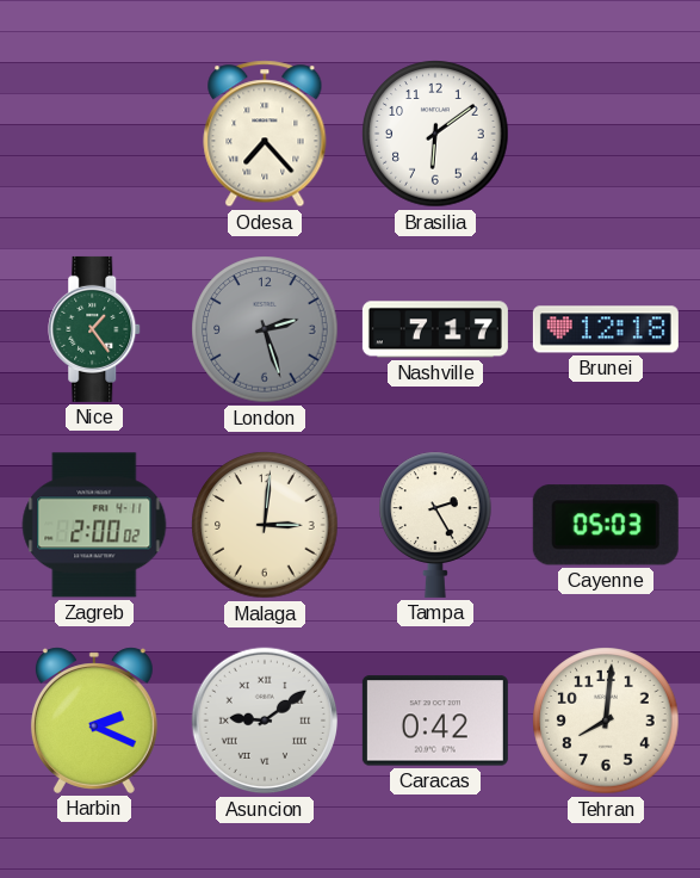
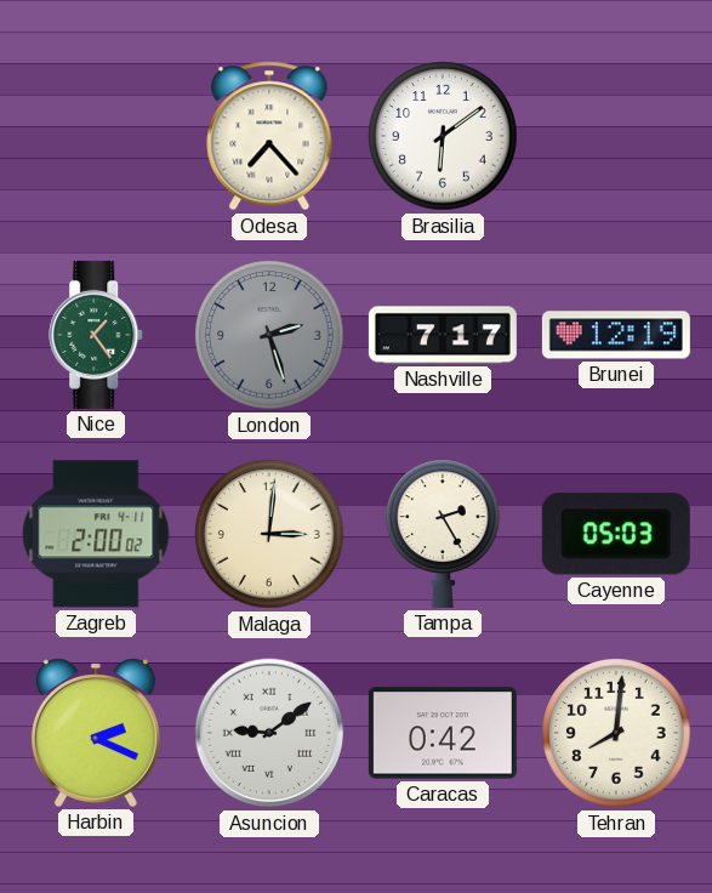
Brunei: 12:18 -> 12:19 (616, 335)
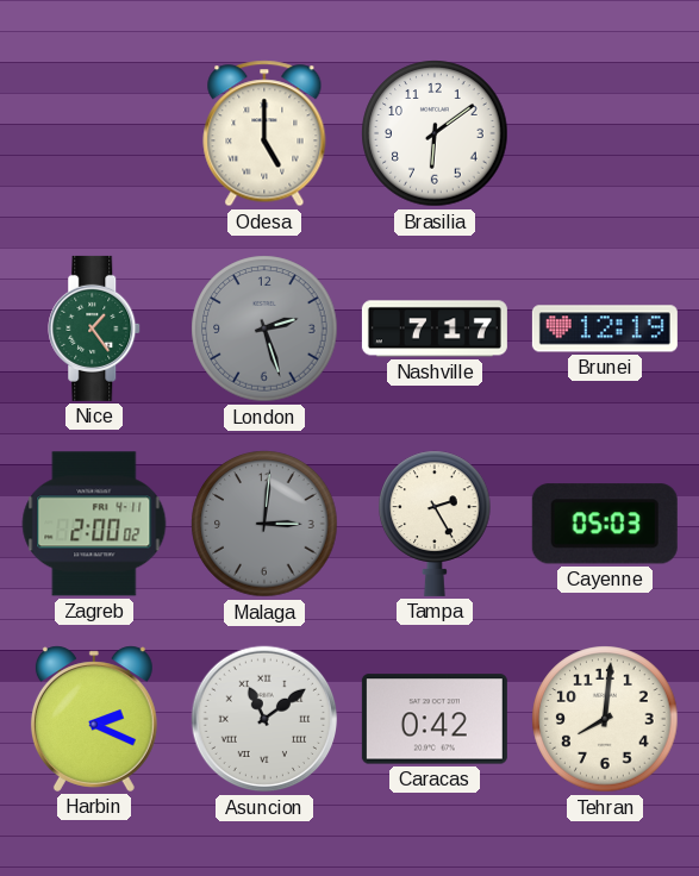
Odesa: 7:23 -> 5:00 (264, 133)
Malaga dial: cream -> grey (264, 524)
Asuncion: 9:09 -> 11:09 (264, 719)
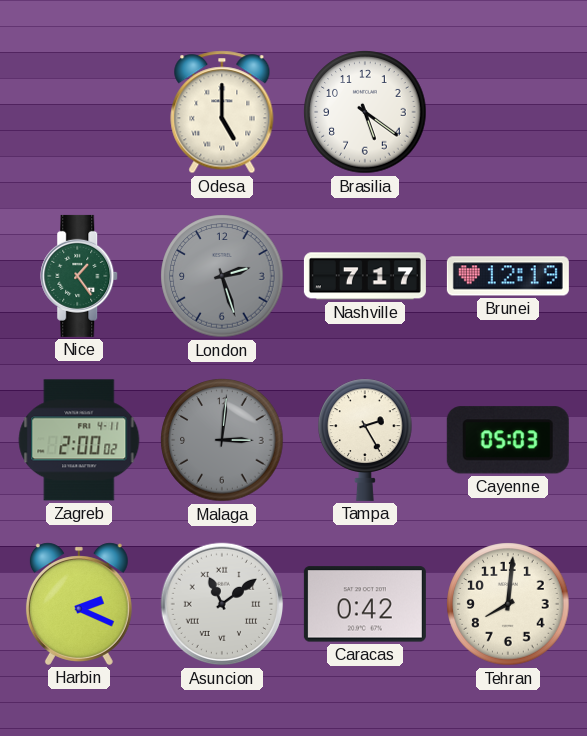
Brasilia: 6:09 -> 5:21 (365, 112)
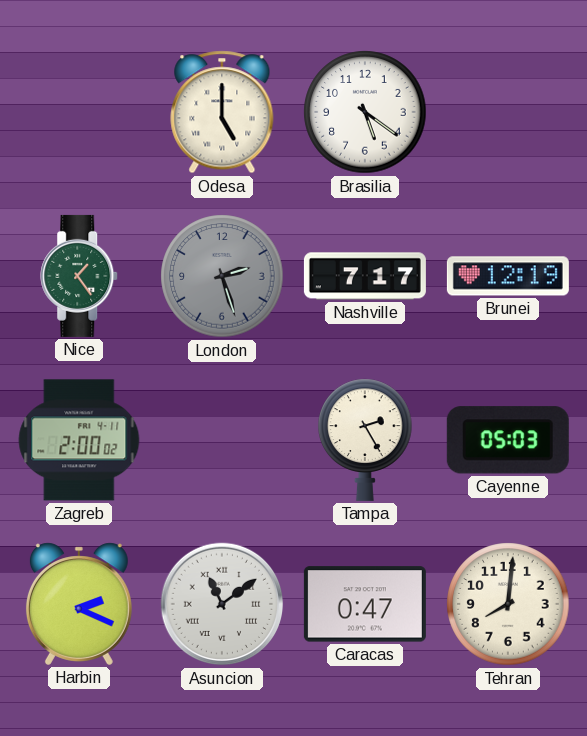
Malaga: 3:01 -> none (222, 440)
Caracas: 0:42 -> 0:47 (365, 604)
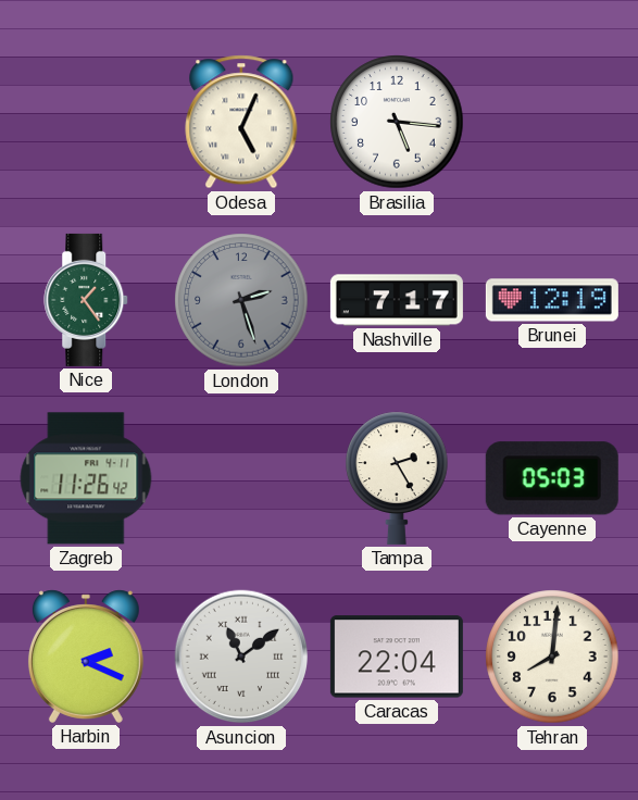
Odesa: 5:00 -> 5:04 (241, 122)
Brasilia: 5:21 -> 5:16 (397, 122)
Zagreb: 2:00 -> 11:26 (86, 478)
Caracas: 0:47 -> 22:04 (397, 657)
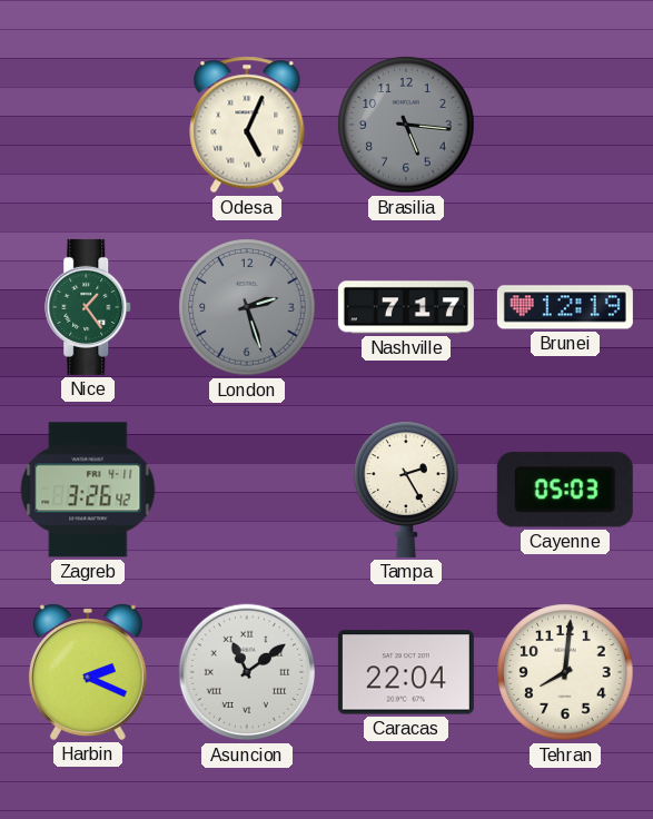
Brasilia dial: white -> grey (406, 125)
Zagreb: 11:26 -> 3:26 (88, 490)
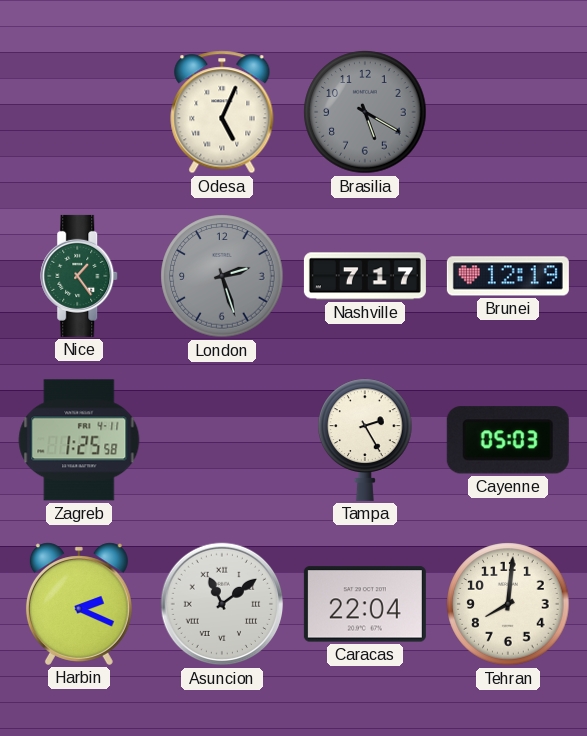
Brasilia: 5:16 -> 5:20 (365, 112)
Zagreb: 3:26 -> 1:25 (79, 440)
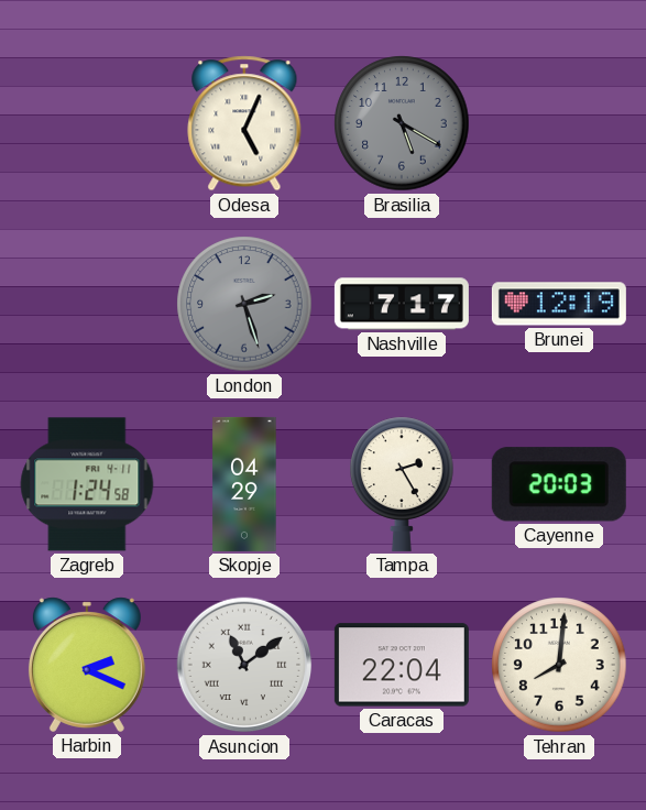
Nice: 1:24 -> none (80, 276)
Zagreb: 1:25 -> 1:24 (87, 484)
Skopje: none -> 04:29 (244, 484)
Cayenne: 05:03 -> 20:03 (559, 484)
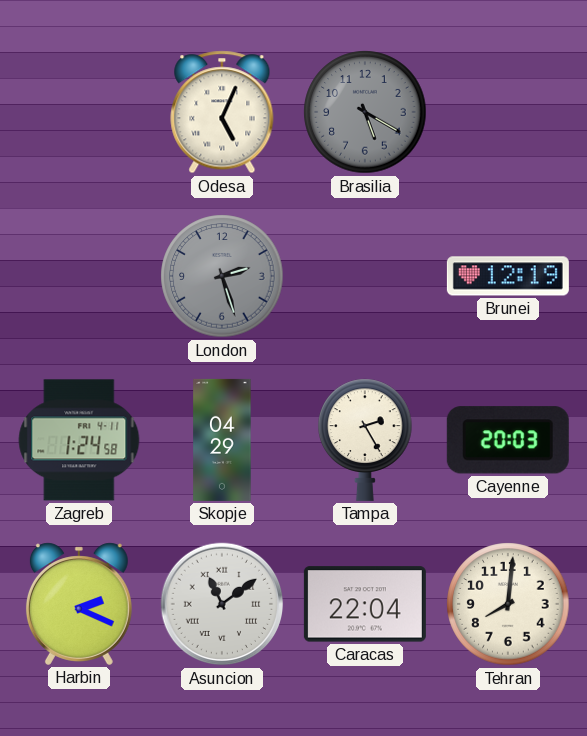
Nashville: 7:17 -> none (402, 304)
